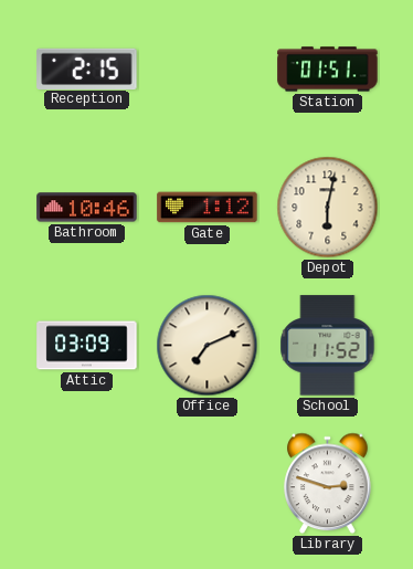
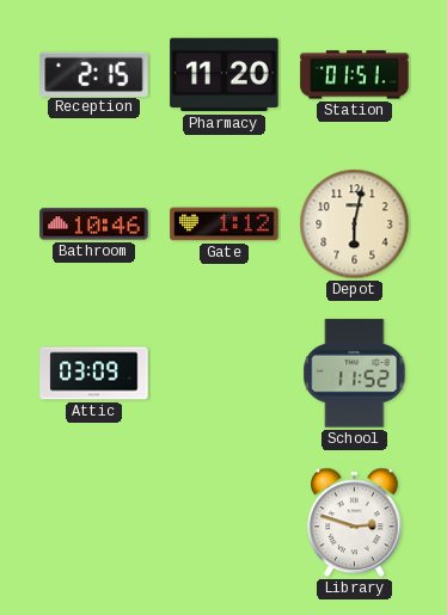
Pharmacy: none -> 11:20 (225, 75)
Office: 7:11 -> none (208, 346)
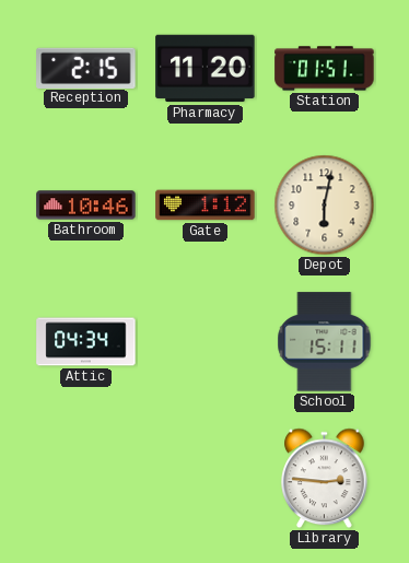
Attic: 03:09 -> 04:34 (86, 342)
School: 11:52 -> 15:11 (325, 342)
Library: 2:48 -> 2:46 (325, 479)
